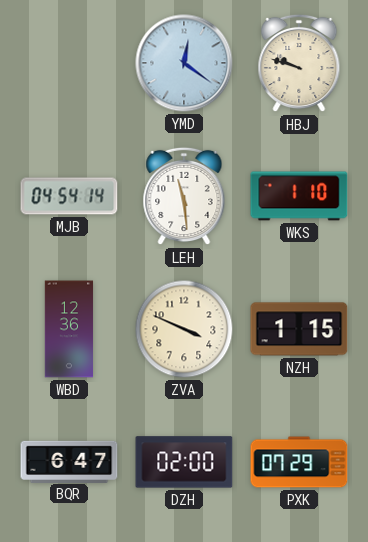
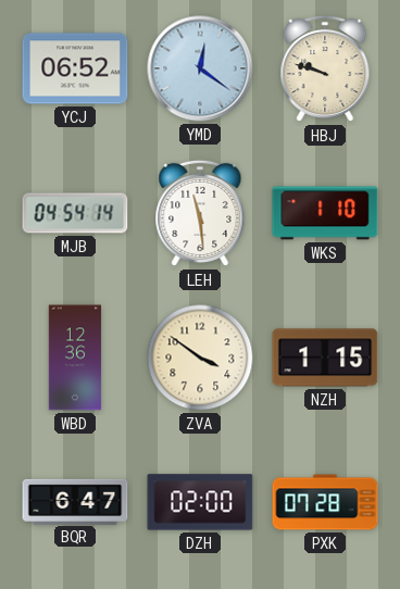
YCJ: none -> 06:52 (75, 68)
ZVA: 3:49 -> 3:51 (200, 358)
PXK: 07:29 -> 07:28 (325, 502)
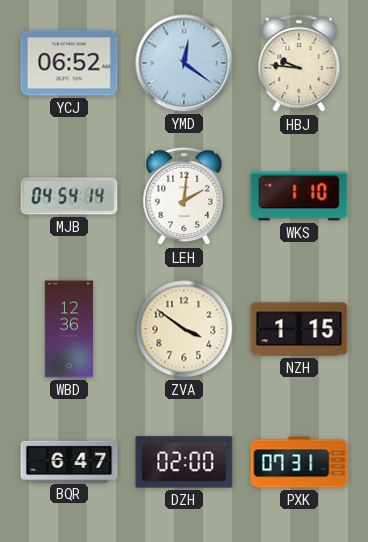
HBJ: 9:48 -> 9:46 (299, 63)
LEH: 11:29 -> 2:01 (184, 196)
PXK: 07:28 -> 07:31 (299, 462)
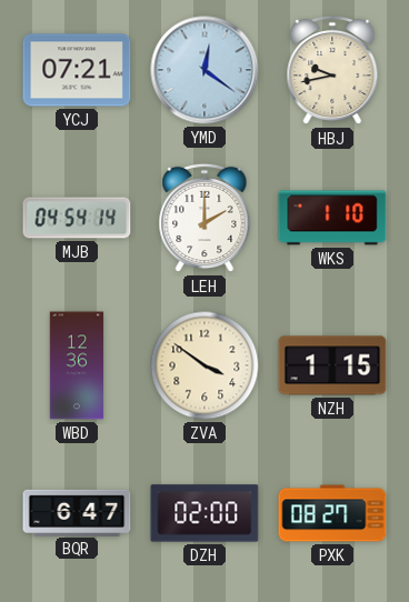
YCJ: 06:52 -> 07:21 (77, 70)
HBJ: 9:46 -> 9:43 (332, 70)
LEH: 2:01 -> 2:00 (205, 218)
PXK: 07:31 -> 08:27 (332, 513)
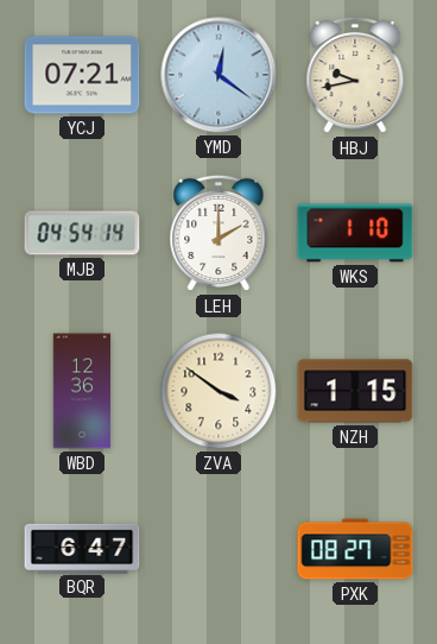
DZH: 02:00 -> none (205, 513)
